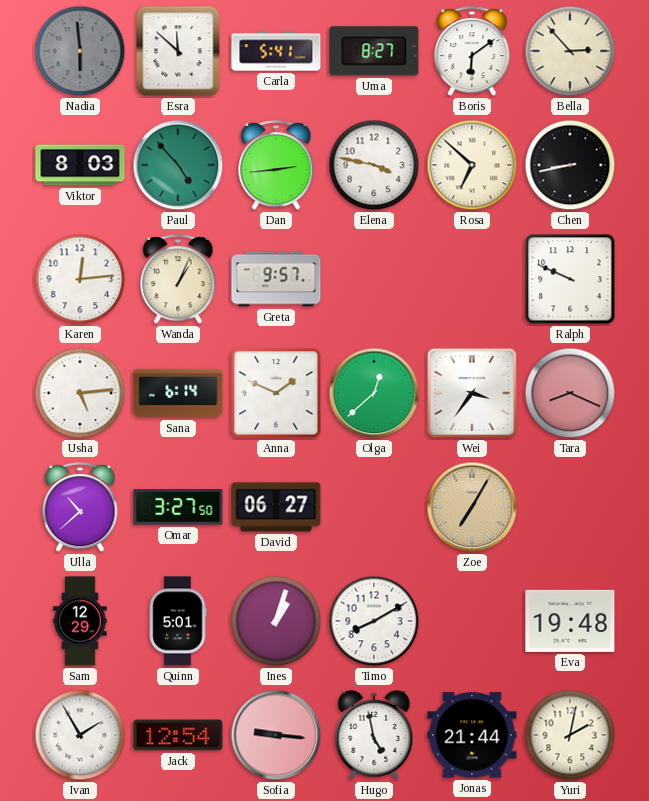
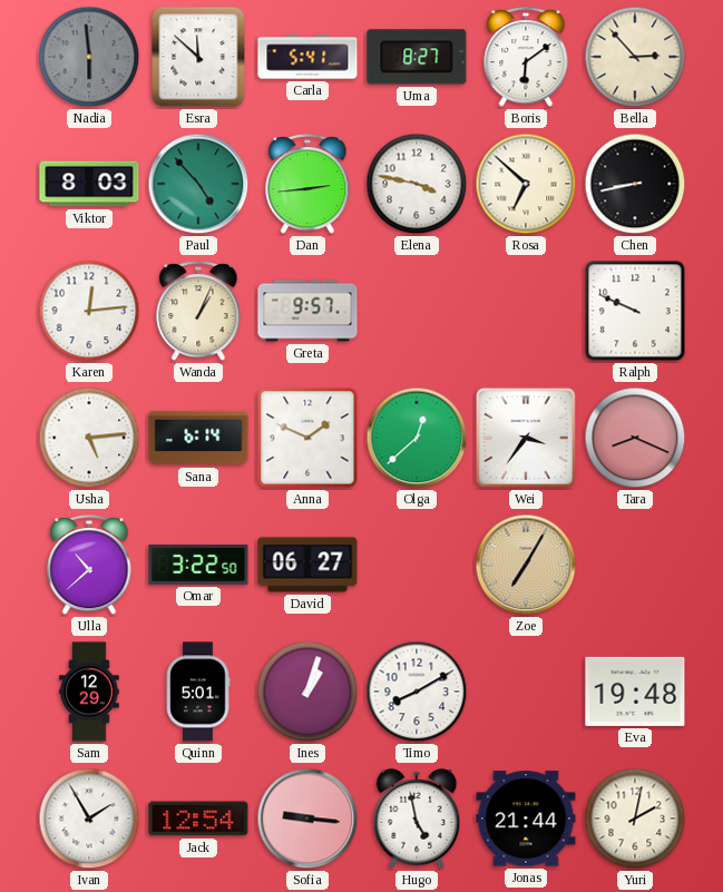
Omar: 3:27 -> 3:22 (198, 565)
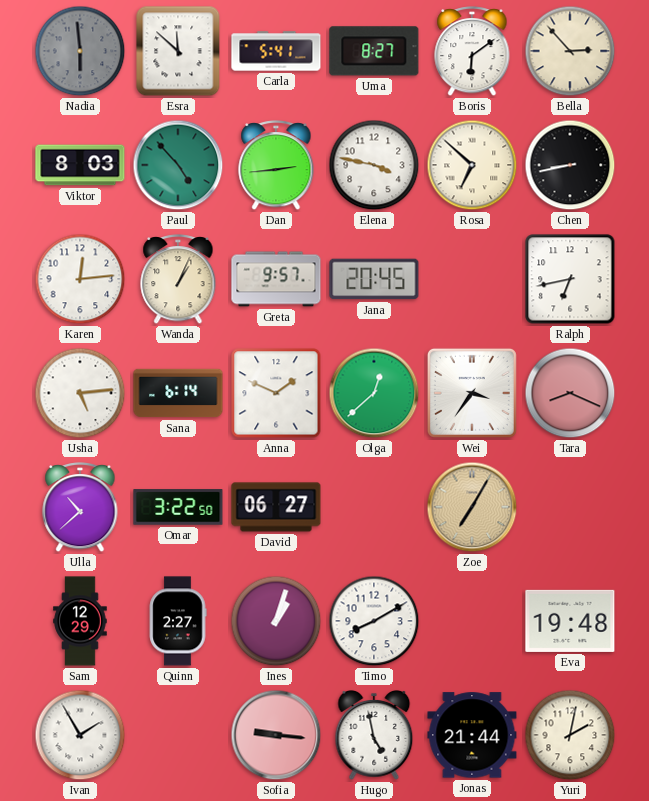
Jana: none -> 20:45 (374, 279)
Ralph: 9:49 -> 6:43 (570, 279)
Quinn: 5:01 -> 2:27 (178, 621)
Jack: 12:54 -> none (198, 819)
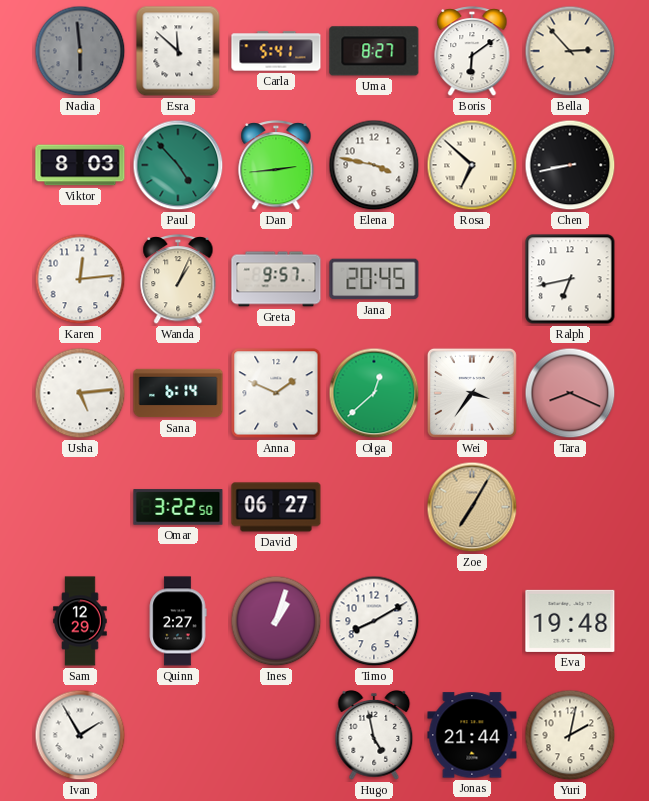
Ulla: 10:38 -> none (80, 508)
Sofia: 9:16 -> none (276, 735)
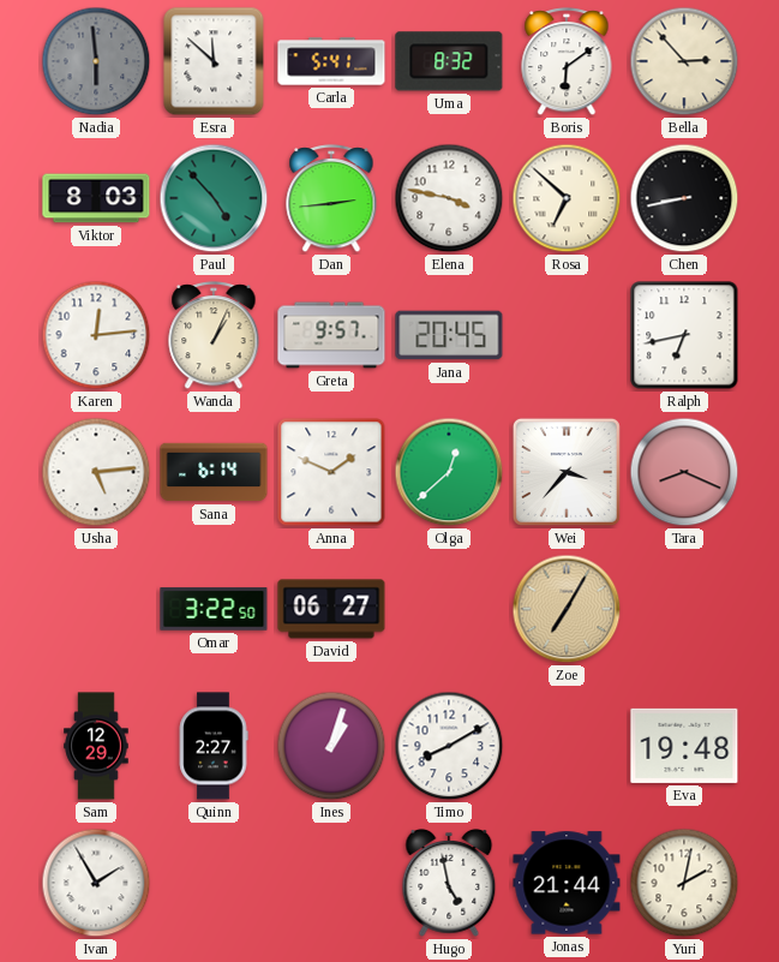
Uma: 8:27 -> 8:32 (449, 61)
Wei: 3:36 -> 3:37 (567, 472)
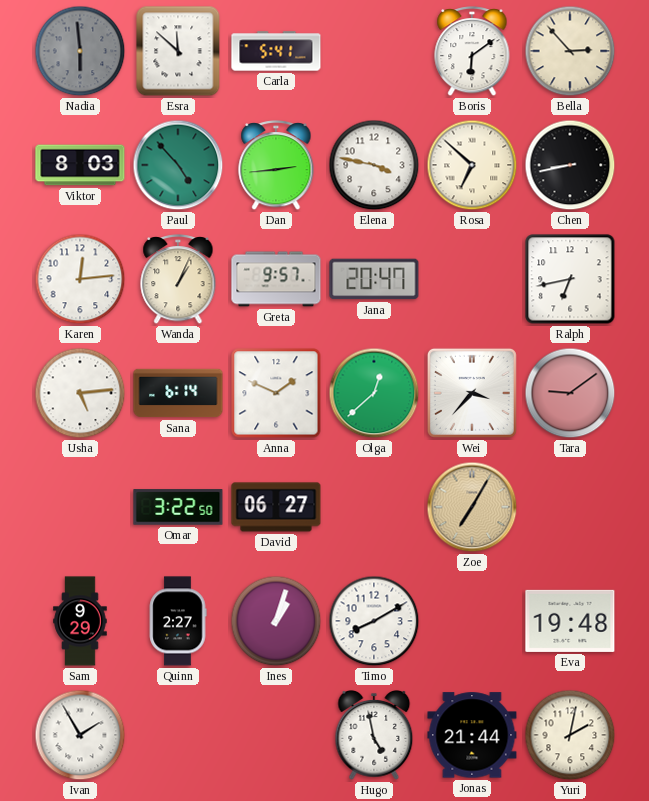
Uma: 8:32 -> none (449, 61)
Jana: 20:45 -> 20:47 (374, 279)
Tara: 8:19 -> 9:09 (570, 393)
Sam: 12:29 -> 9:29 (80, 621)
